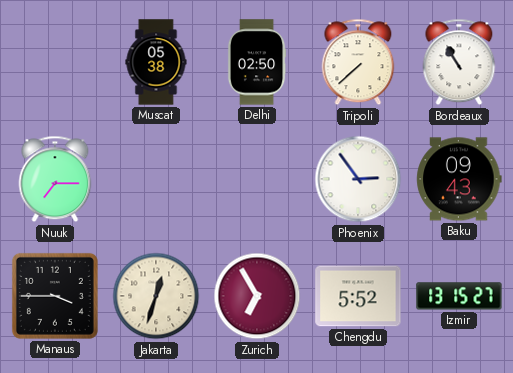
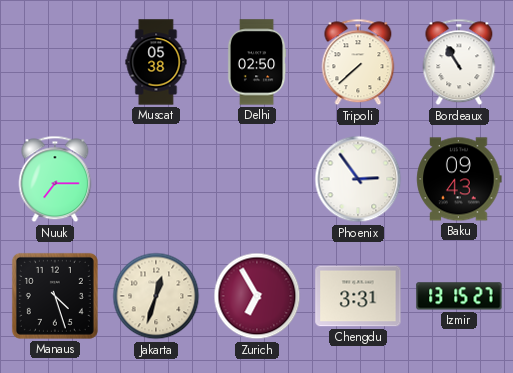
Manaus: 3:45 -> 4:27 (55, 296)
Chengdu: 5:52 -> 3:31 (358, 296)
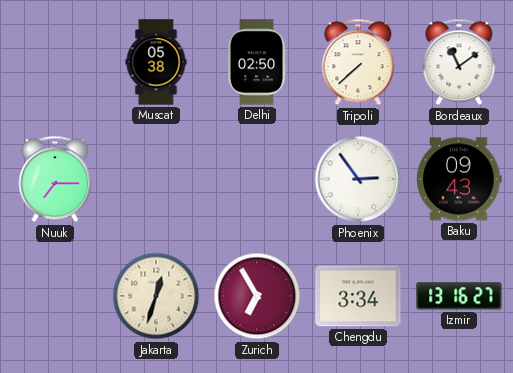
Bordeaux: 10:55 -> 11:09 (459, 62)
Manaus: 4:27 -> none (55, 296)
Chengdu: 3:31 -> 3:34 (358, 296)
Izmir: 13:15 -> 13:16 (459, 296)
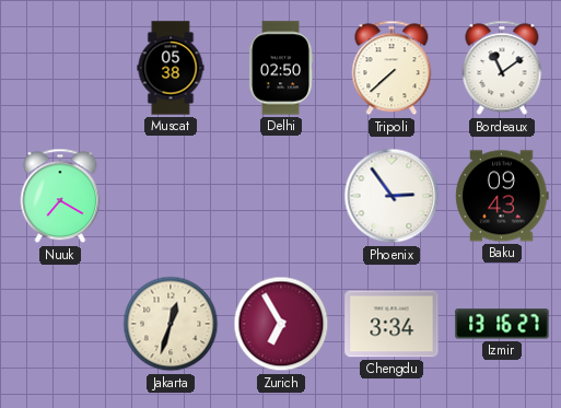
Nuuk: 7:15 -> 7:20 (60, 196)
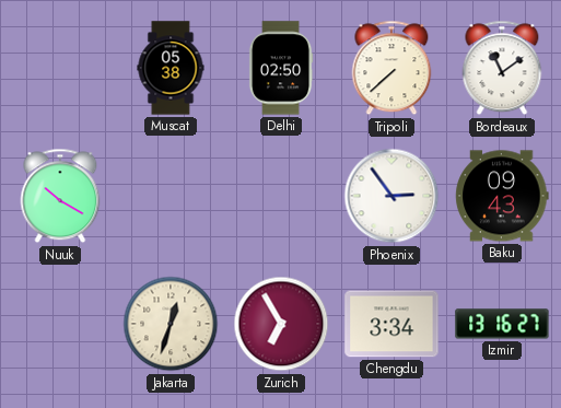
Nuuk: 7:20 -> 10:20 (60, 196)
